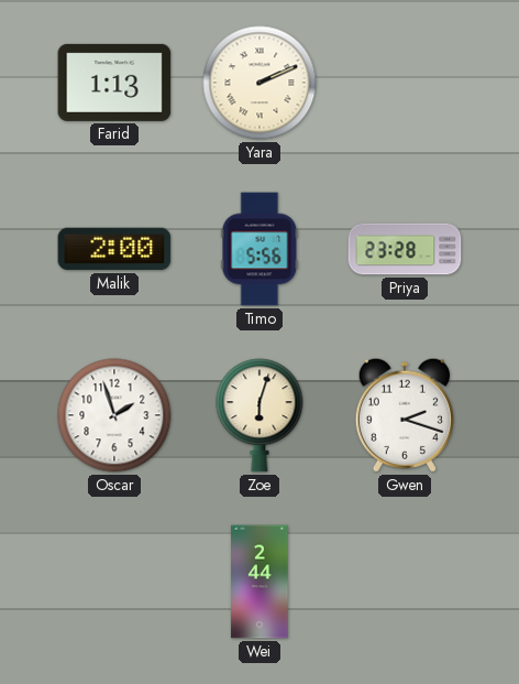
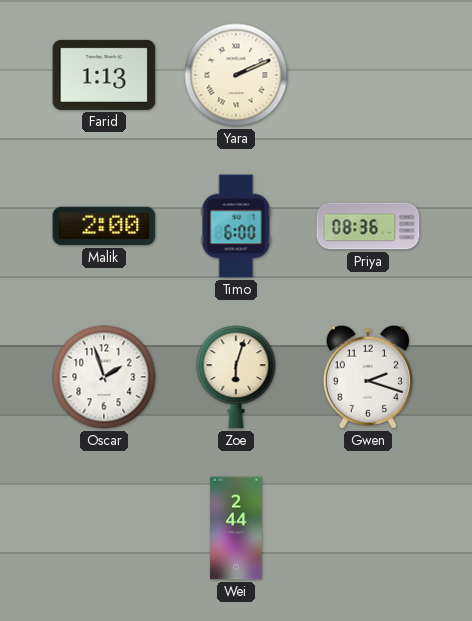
Timo: 5:56 -> 6:00 (236, 226)
Priya: 23:28 -> 08:36 (368, 226)
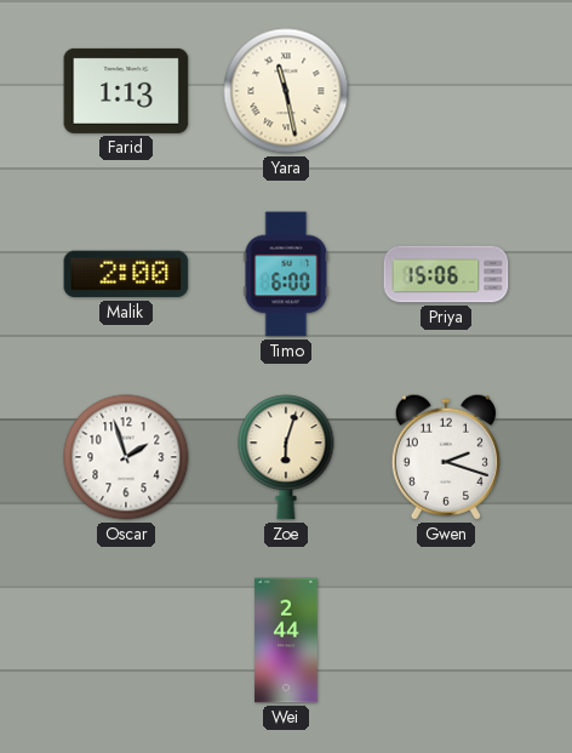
Yara: 2:11 -> 11:28 (286, 91)
Priya: 08:36 -> 15:06 (446, 274)
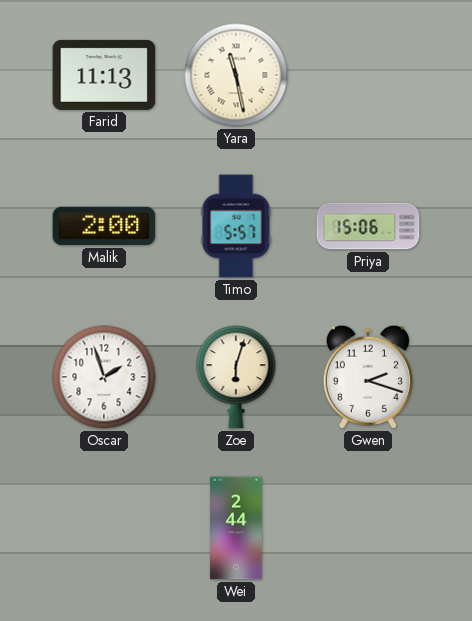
Farid: 1:13 -> 11:13 (104, 75)
Timo: 6:00 -> 5:57 (236, 226)
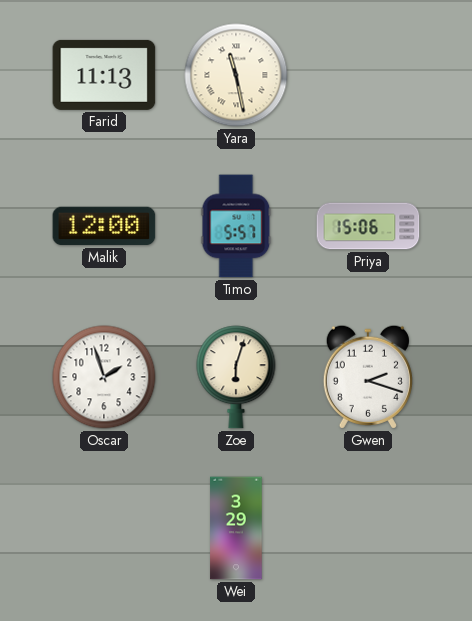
Malik: 2:00 -> 12:00 (104, 226)
Wei: 2:44 -> 3:29 (236, 528)
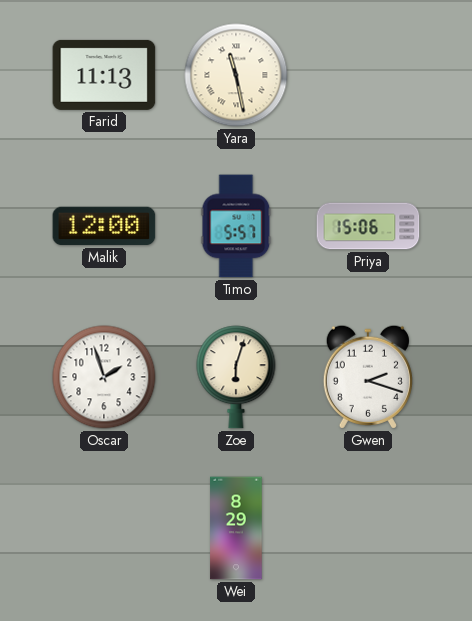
Wei: 3:29 -> 8:29 (236, 528)
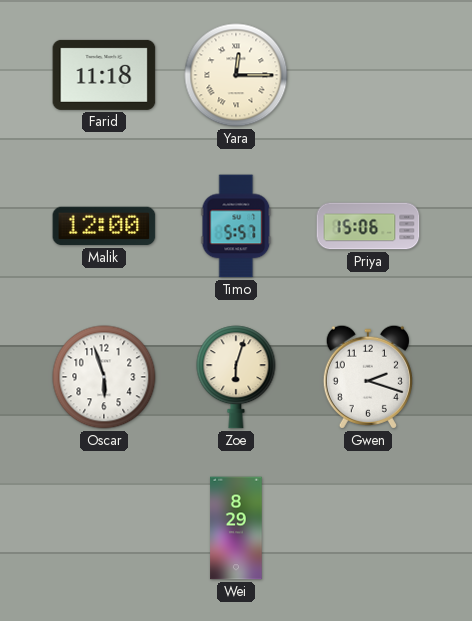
Farid: 11:13 -> 11:18 (104, 75)
Yara: 11:28 -> 12:15 (236, 75)
Oscar: 1:57 -> 5:57 (104, 377)
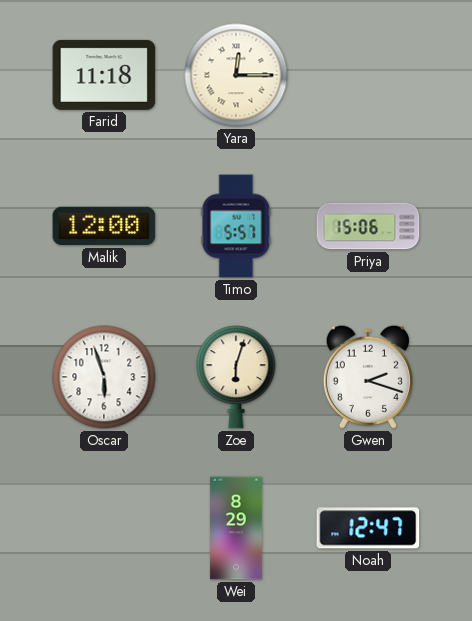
Noah: none -> 12:47 (368, 528)
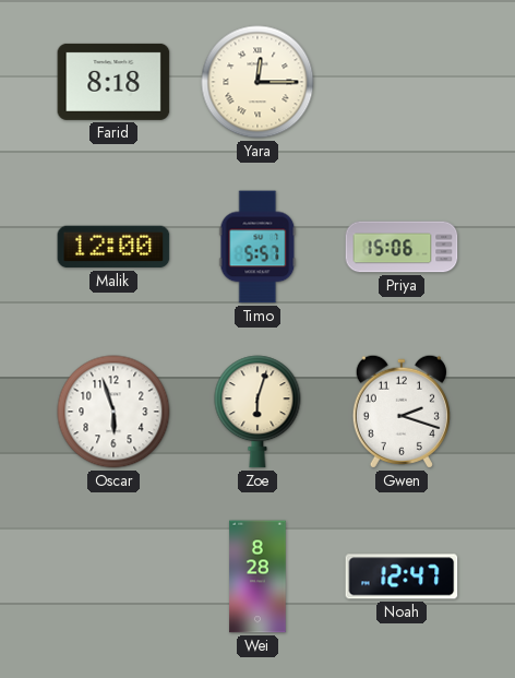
Farid: 11:18 -> 8:18 (113, 82)
Wei: 8:29 -> 8:28 (257, 576)
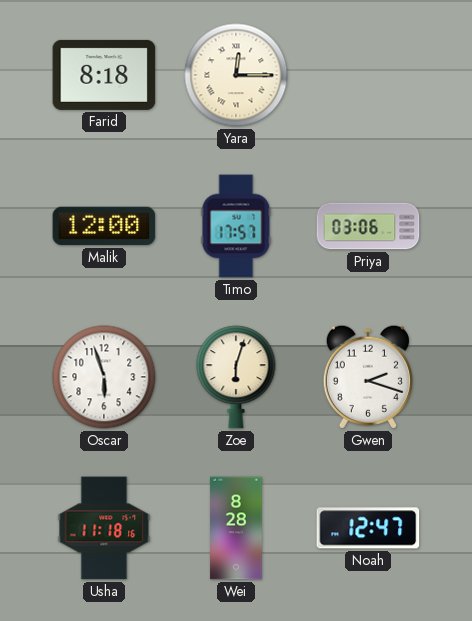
Timo: 5:57 -> 17:57 (236, 226)
Priya: 15:06 -> 03:06 (368, 226)
Usha: none -> 11:18 (104, 528)
